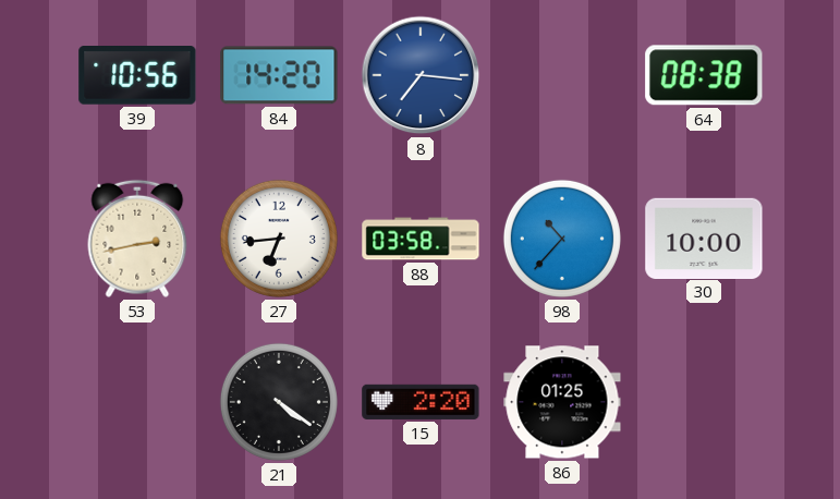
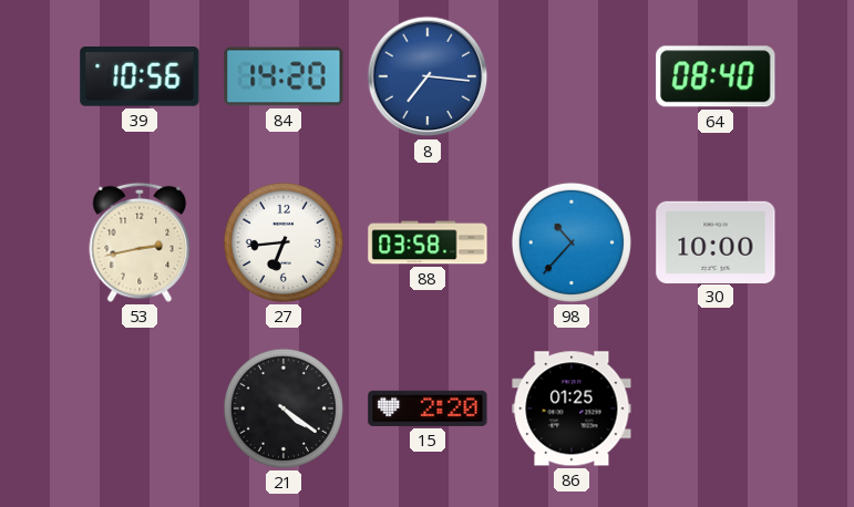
64: 08:38 -> 08:40 (716, 76)
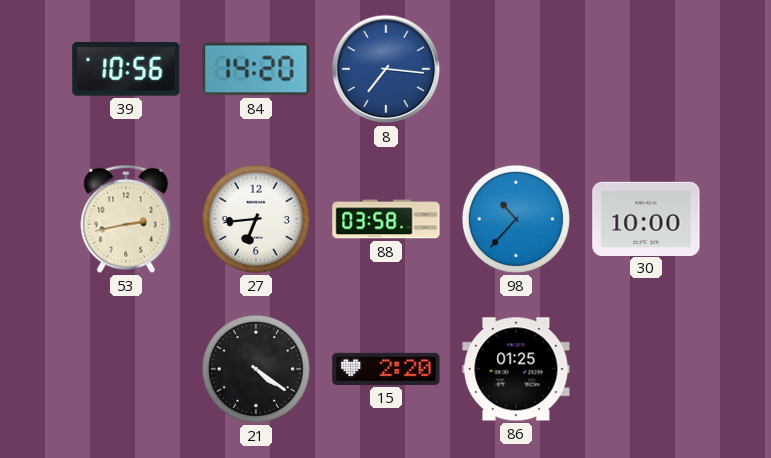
64: 08:40 -> none (716, 76)
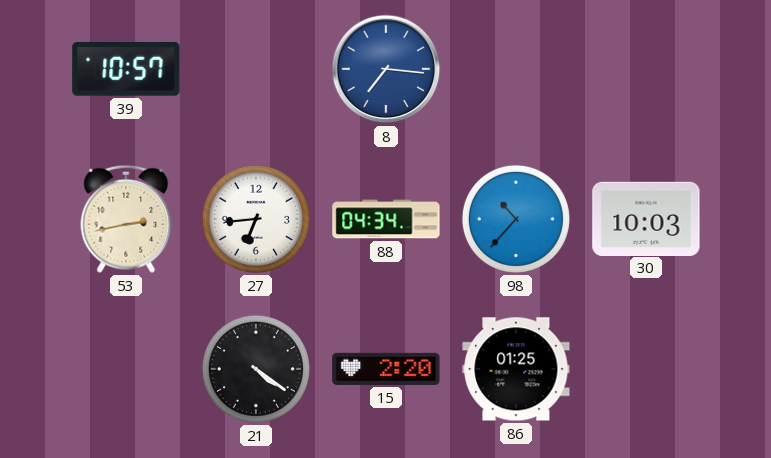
39: 10:56 -> 10:57 (126, 70)
84: 14:20 -> none (256, 69)
88: 03:58 -> 04:34 (386, 219)
30: 10:00 -> 10:03 (646, 218)
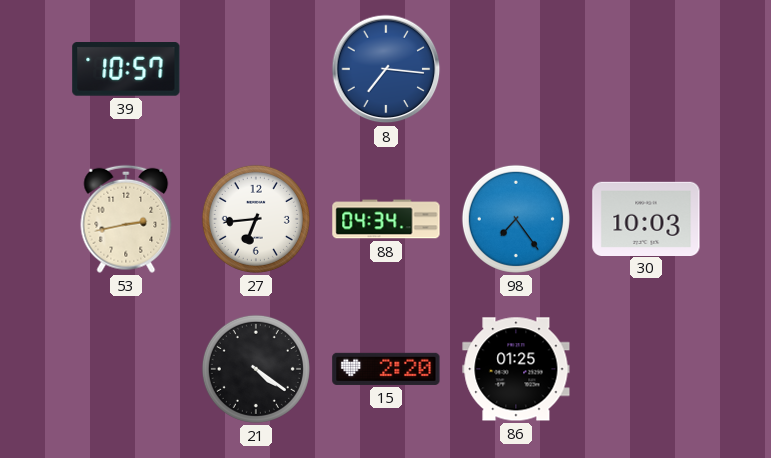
98: 10:37 -> 7:24 (516, 219)
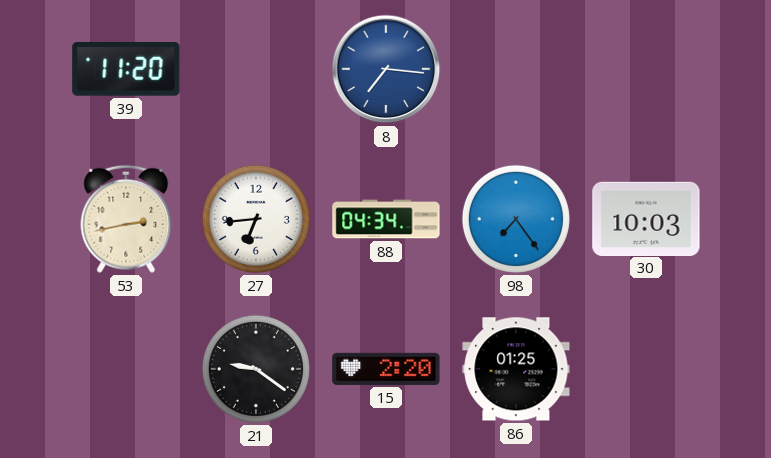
39: 10:57 -> 11:20 (126, 70)
21: 4:21 -> 9:21 (256, 369)
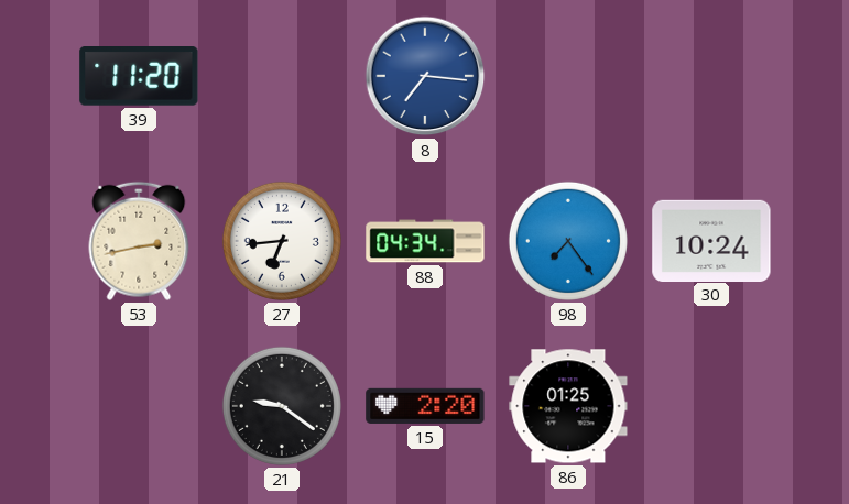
30: 10:03 -> 10:24 (711, 240)
